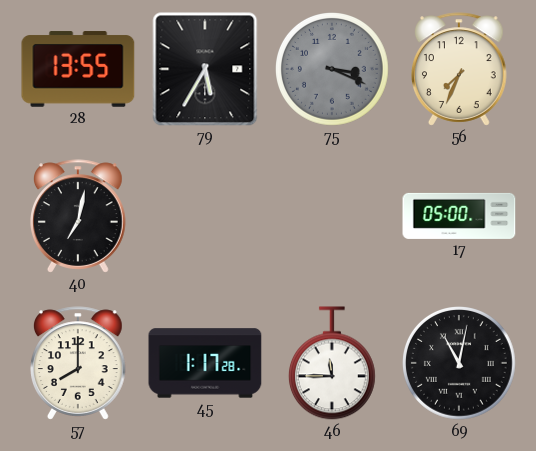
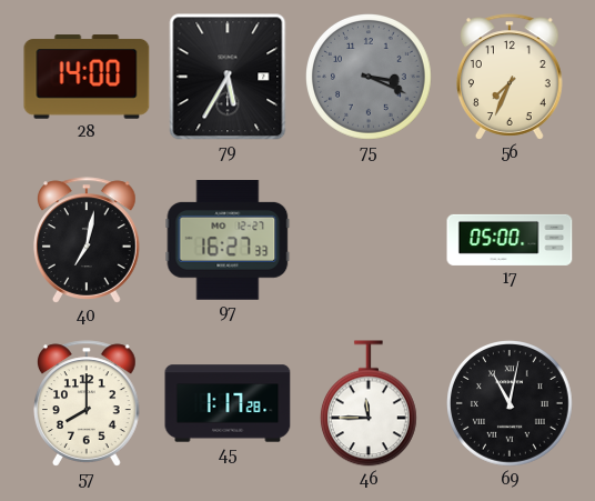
28: 13:55 -> 14:00 (87, 77)
97: none -> 16:27 (228, 241)
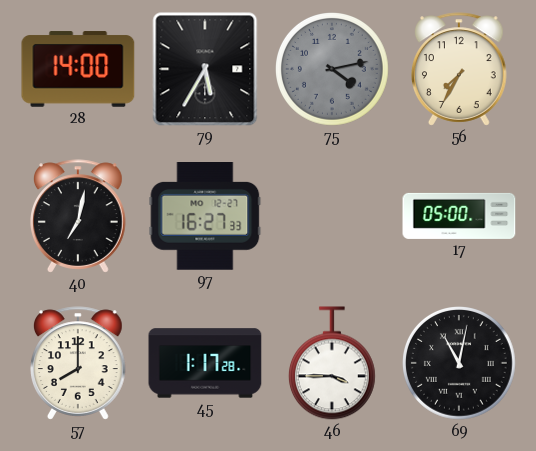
75: 3:19 -> 4:13 (333, 70)
56: 7:34 -> 7:35 (460, 69)
46: 11:45 -> 3:45 (332, 363)
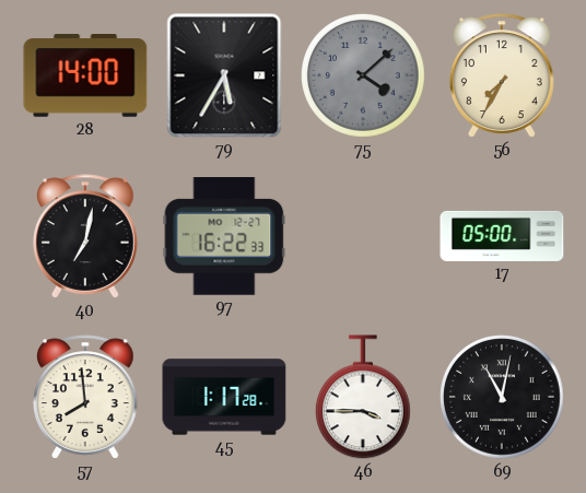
75: 4:13 -> 4:08 (364, 77)
97: 16:27 -> 16:22 (224, 237)
57: 8:00 -> 7:59 (86, 397)
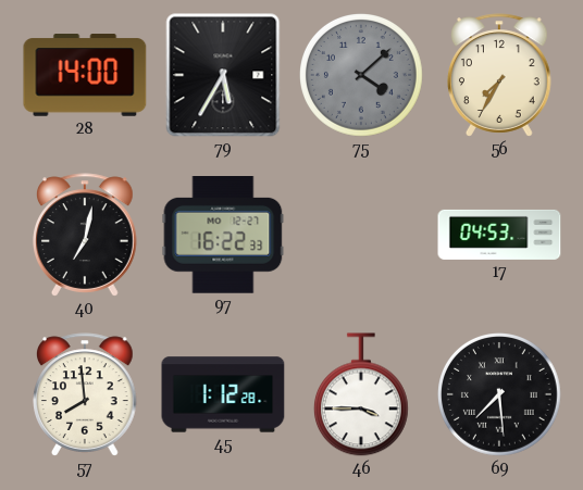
17: 05:00 -> 04:53 (499, 235)
45: 1:17 -> 1:12 (223, 394)
69: 11:02 -> 7:29 (500, 395)
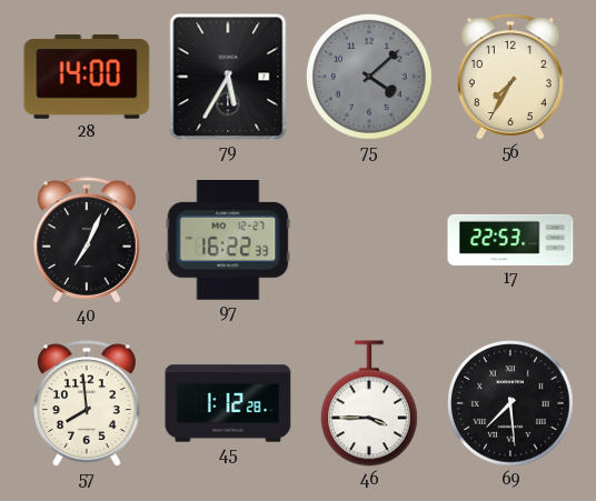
40: 7:02 -> 7:04 (88, 240)
17: 04:53 -> 22:53 (510, 240)
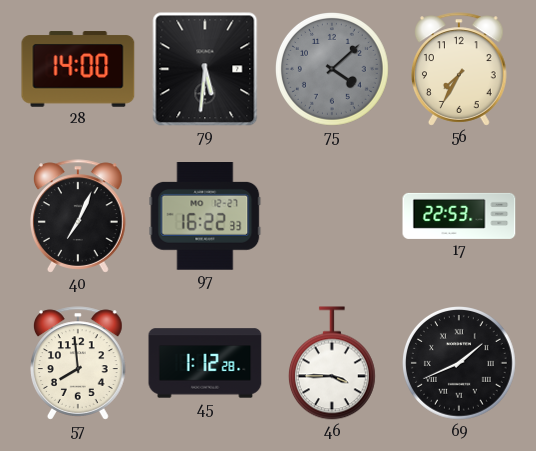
79: 5:35 -> 5:31 (205, 69)
69: 7:29 -> 1:41 (460, 364)
